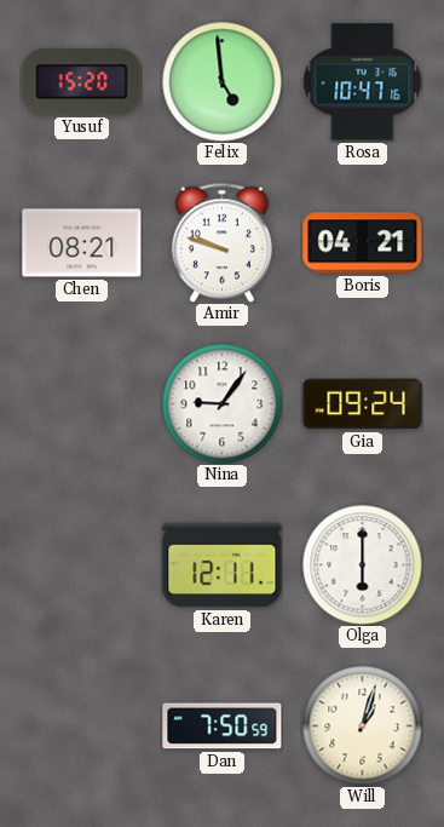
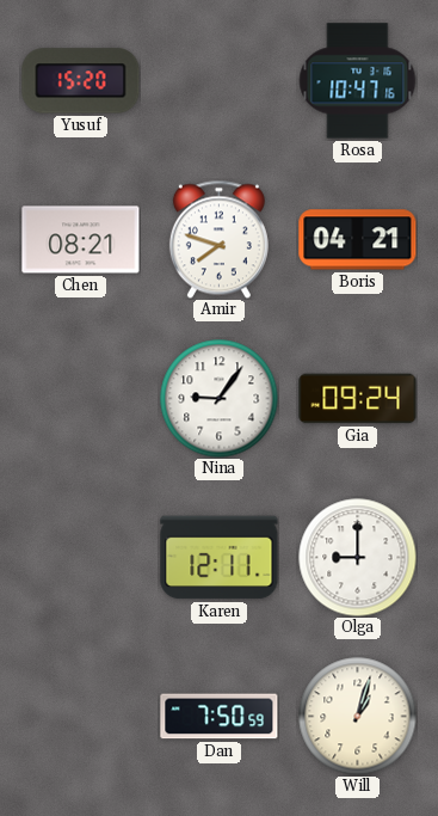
Felix: 4:59 -> none (223, 82)
Amir: 9:48 -> 7:48 (218, 239)
Olga: 6:00 -> 9:00 (358, 558)
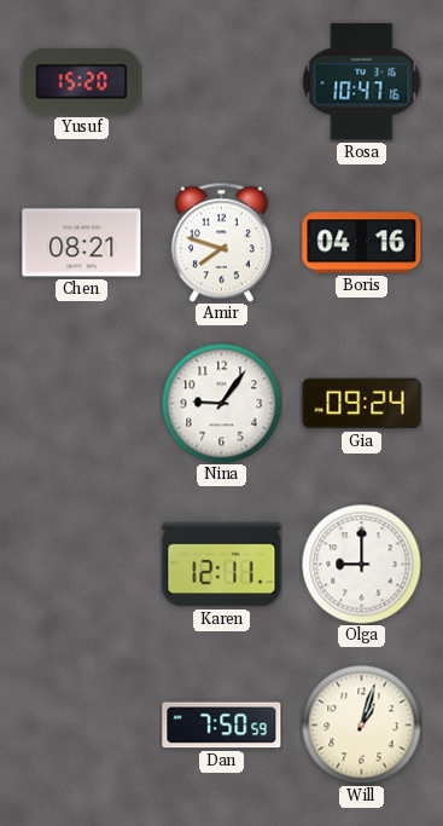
Boris: 04:21 -> 04:16 (362, 243)
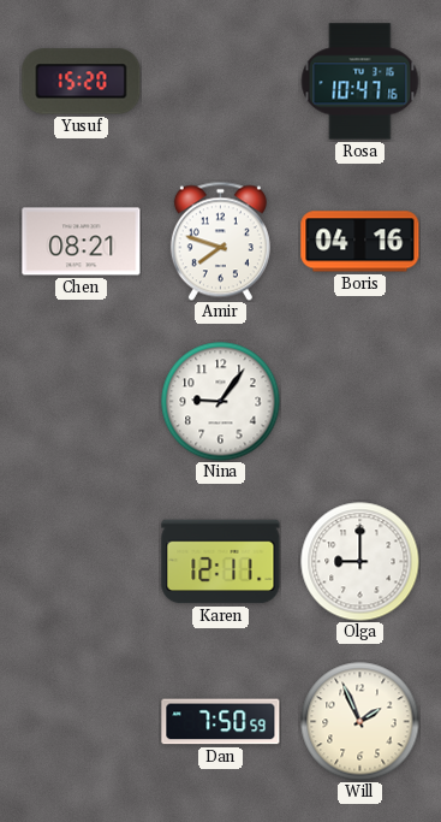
Gia: 09:24 -> none (362, 404)
Will: 1:03 -> 1:56 (360, 722)
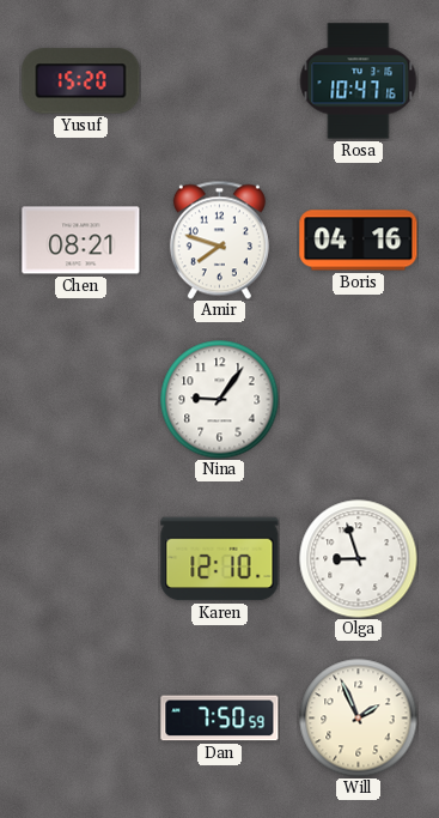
Karen: 12:11 -> 12:10 (220, 559)
Olga: 9:00 -> 8:57 (359, 559)
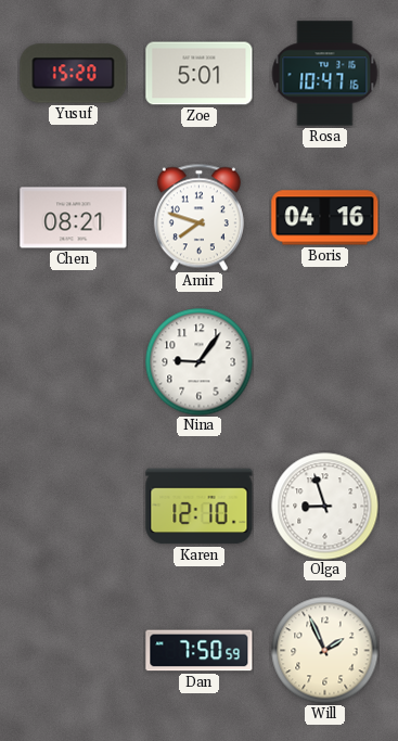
Zoe: none -> 5:01 (200, 74)
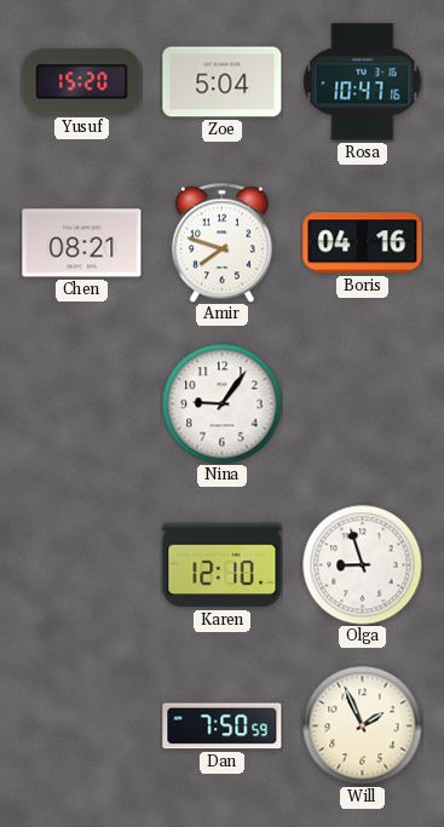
Zoe: 5:01 -> 5:04 (223, 82)
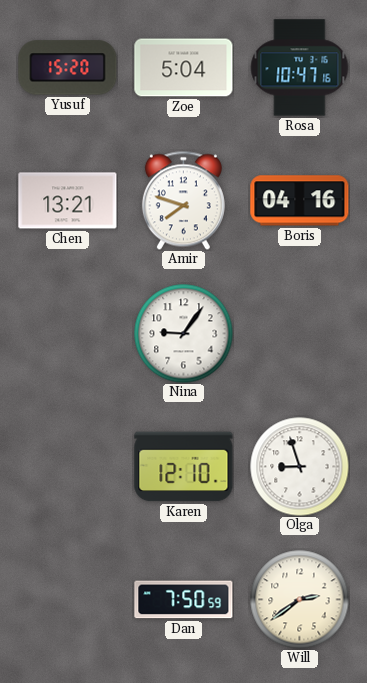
Chen: 08:21 -> 13:21 (68, 201)
Will: 1:56 -> 2:39 (300, 600)
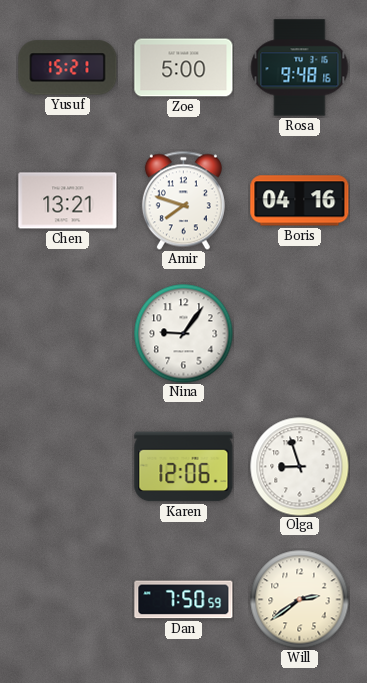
Yusuf: 15:20 -> 15:21 (68, 68)
Zoe: 5:04 -> 5:00 (184, 68)
Rosa: 10:47 -> 9:48 (299, 68)
Karen: 12:10 -> 12:06 (184, 467)
